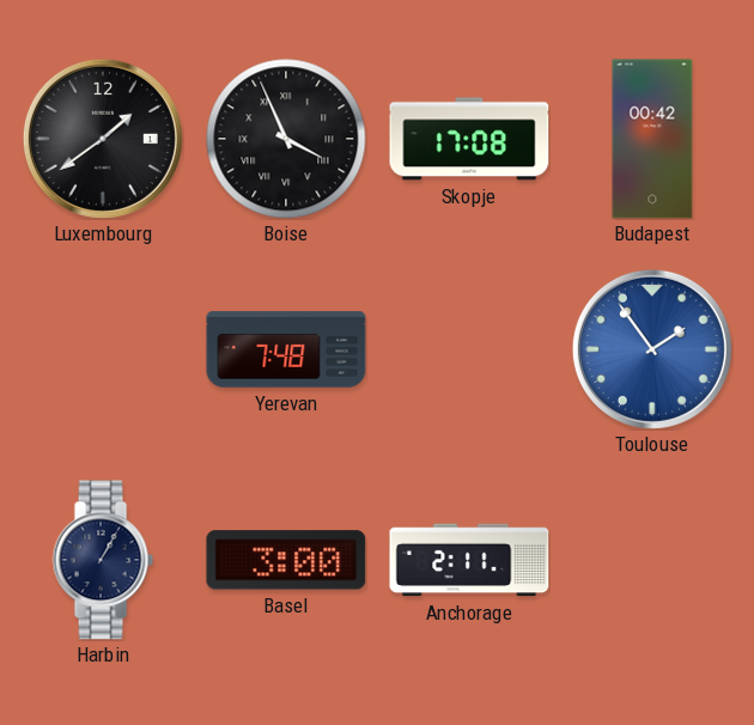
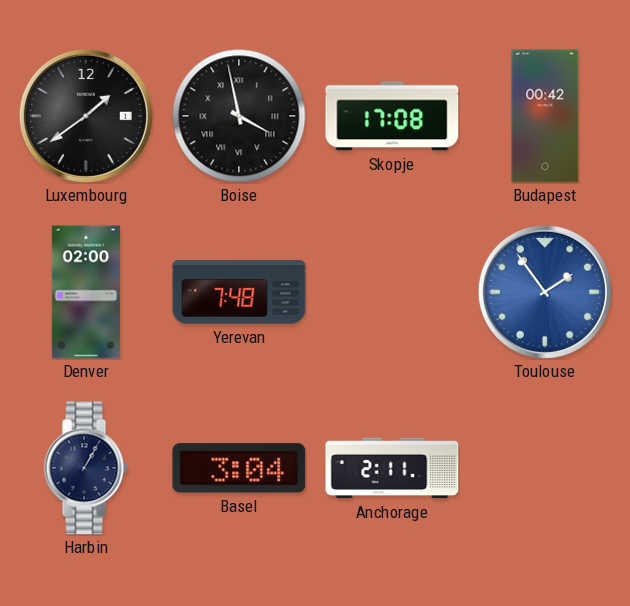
Boise: 3:56 -> 3:58 (239, 116)
Denver: none -> 02:00 (86, 292)
Basel: 3:00 -> 3:04 (239, 468)
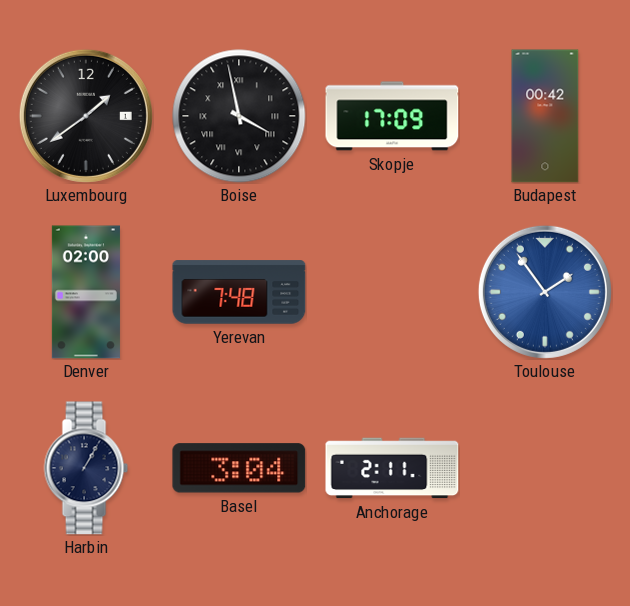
Skopje: 17:08 -> 17:09 (392, 116)
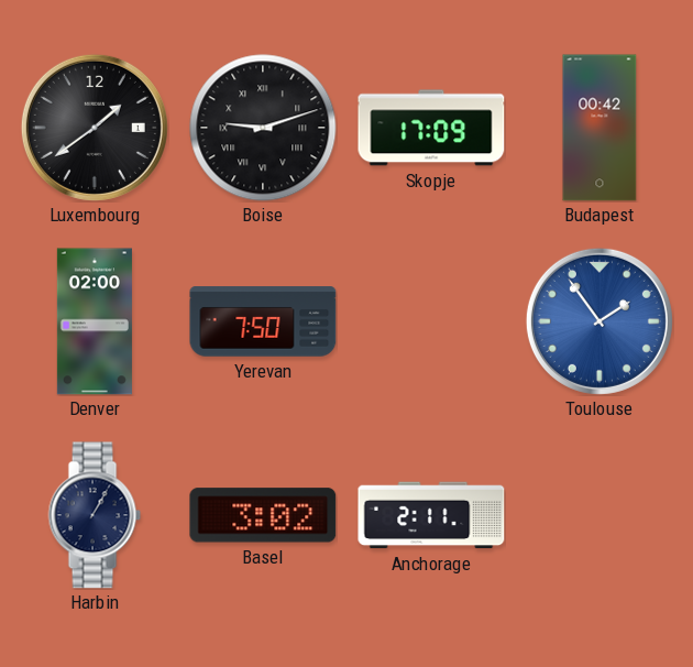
Boise: 3:58 -> 9:12 (263, 128)
Yerevan: 7:48 -> 7:50 (263, 321)
Basel: 3:04 -> 3:02 (263, 515)
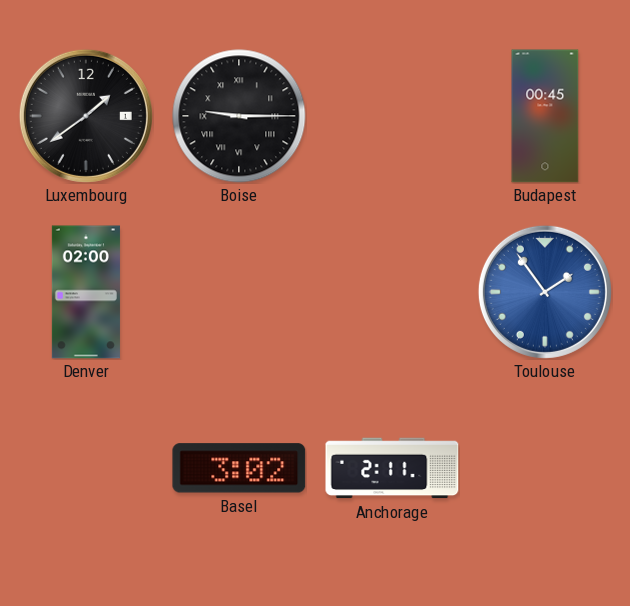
Boise: 9:12 -> 9:15 (239, 116)
Skopje: 17:09 -> none (431, 128)
Budapest: 00:42 -> 00:45 (545, 116)
Yerevan: 7:50 -> none (263, 321)
Harbin: 1:05 -> none (95, 515)
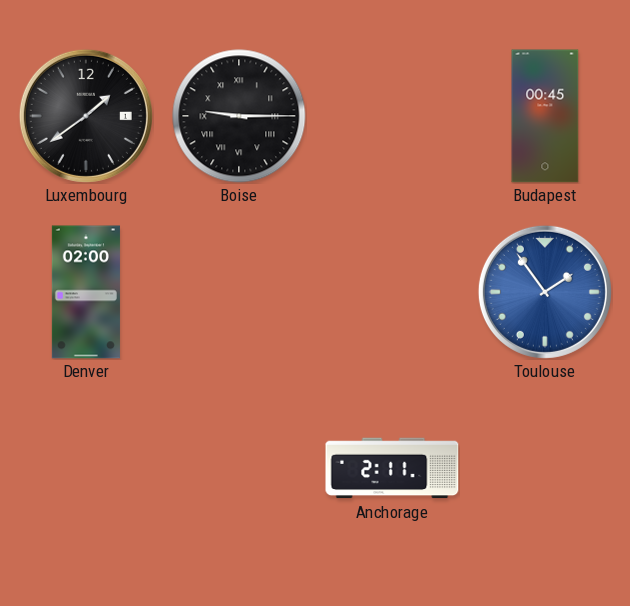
Basel: 3:02 -> none (239, 468)
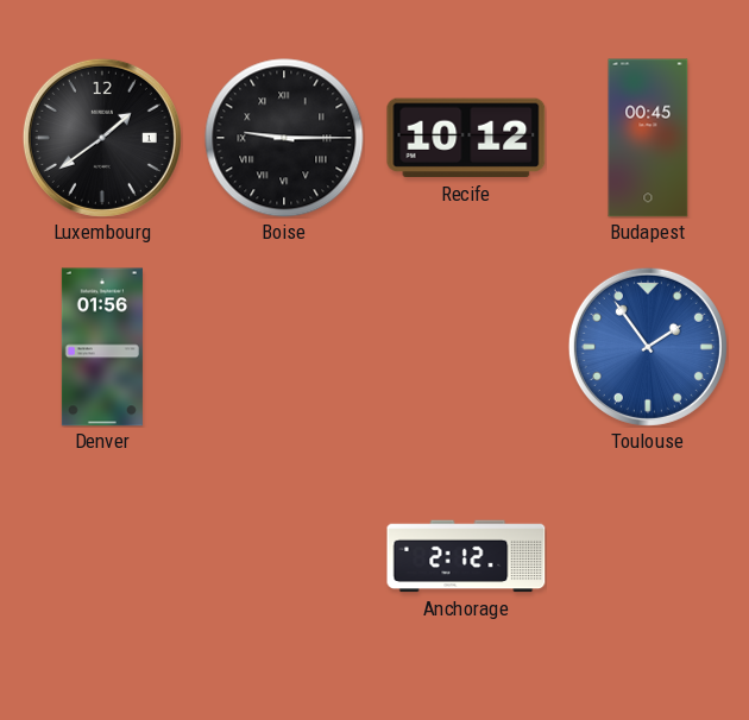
Recife: none -> 10:12 (466, 138)
Denver: 02:00 -> 01:56 (102, 347)
Anchorage: 2:11 -> 2:12 (466, 556)
